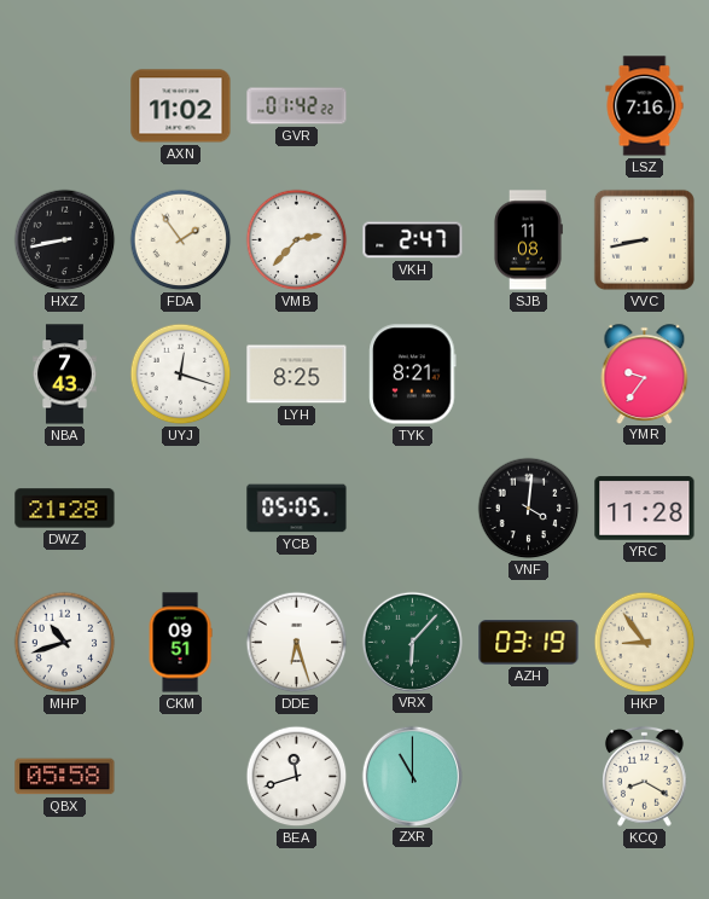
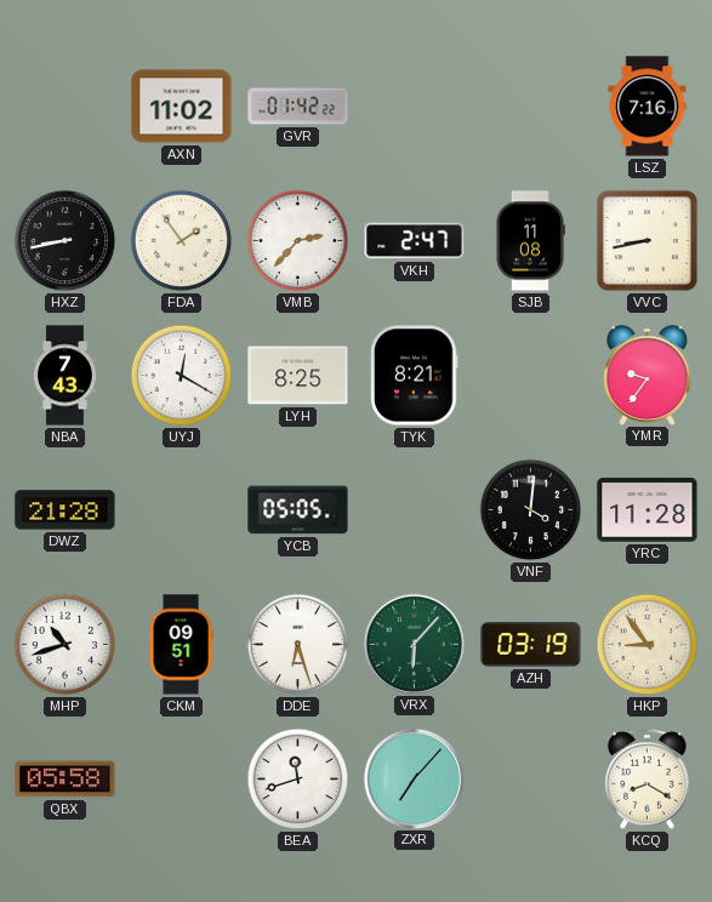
UYJ: 12:18 -> 12:20 (182, 376)
ZXR: 11:00 -> 7:07 (414, 778)
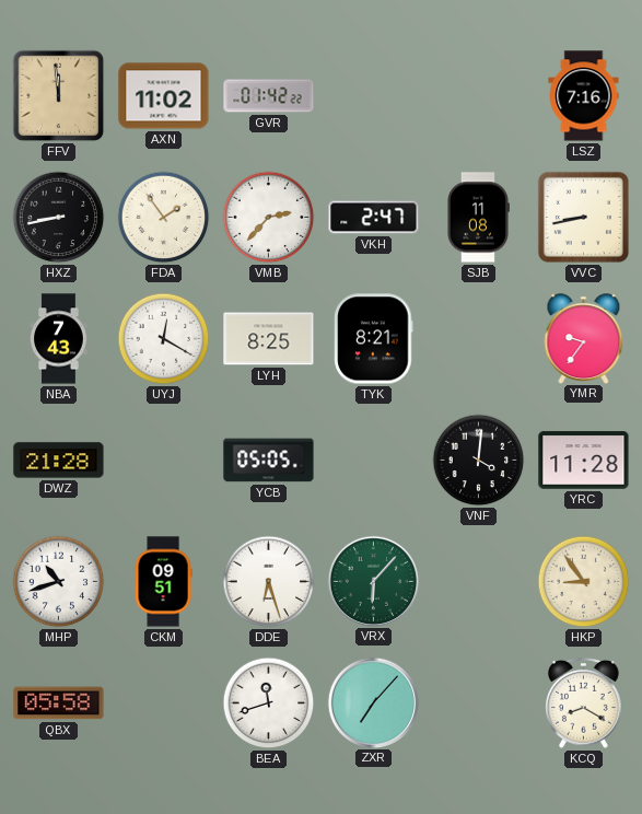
FFV: none -> 11:59 (59, 96)
AZH: 03:19 -> none (531, 645)
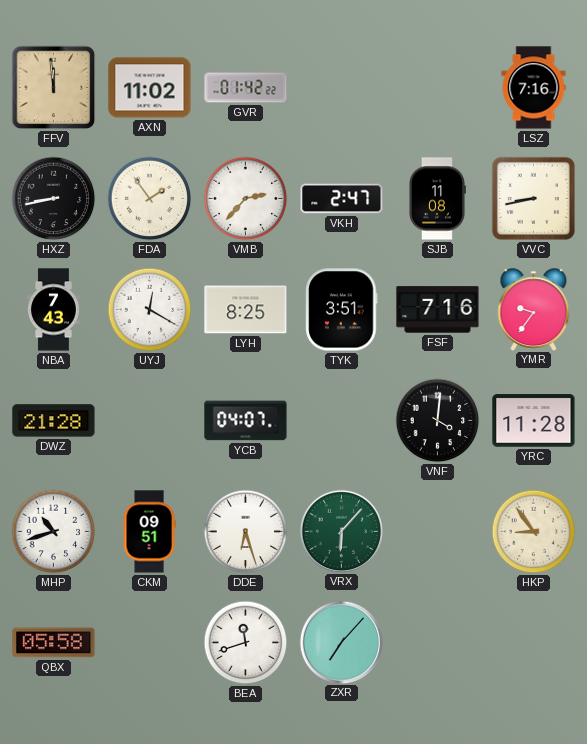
TYK: 8:21 -> 3:51 (342, 310)
FSF: none -> 7:16 (438, 310)
YCB: 05:05 -> 04:07 (246, 421)
KCQ: 8:20 -> none (584, 702)
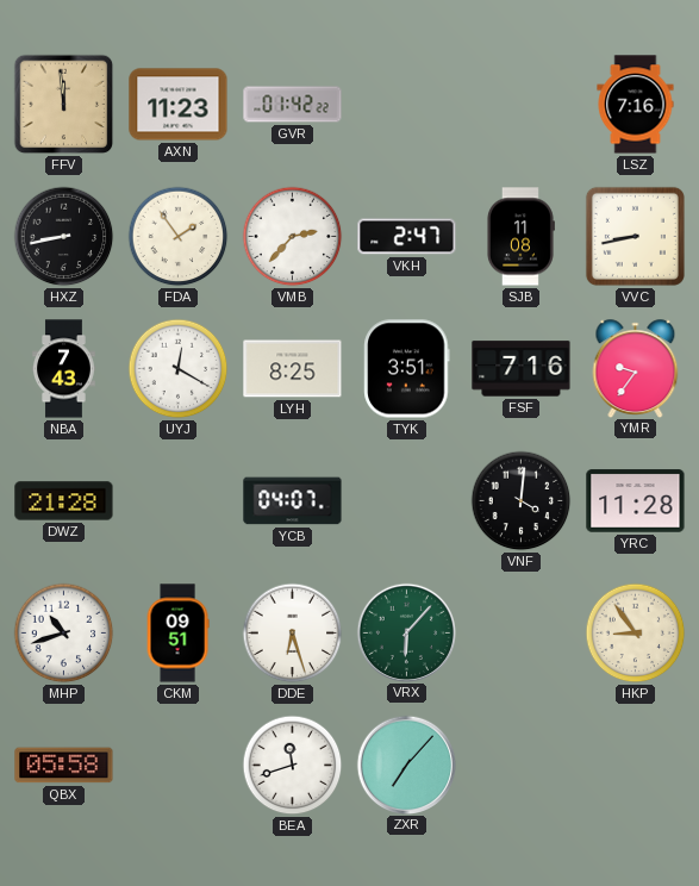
AXN: 11:02 -> 11:23 (179, 105)
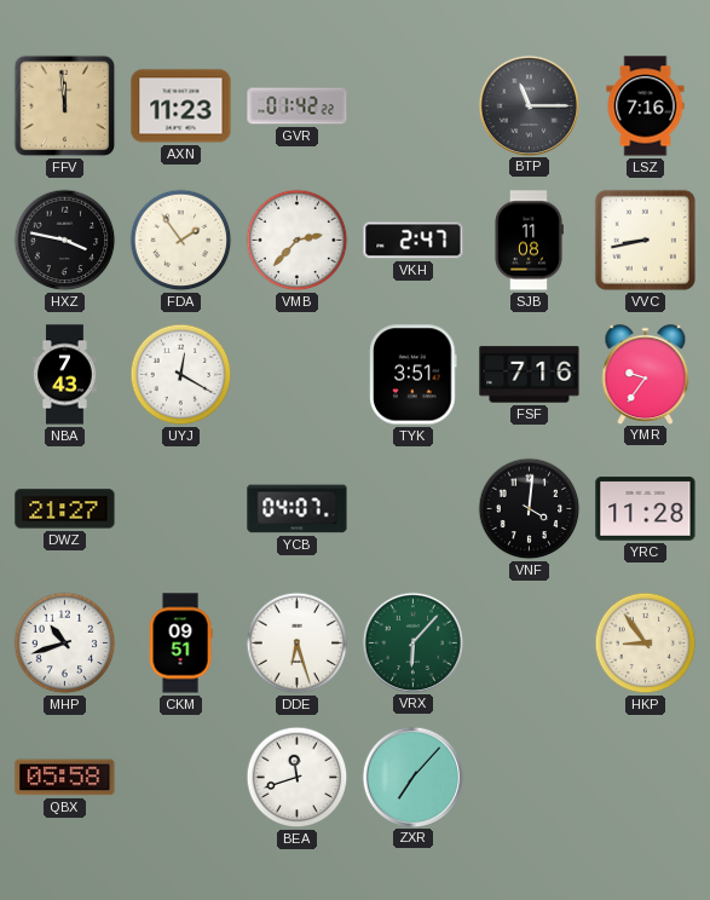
BTP: none -> 11:15 (529, 105)
HXZ: 8:43 -> 3:47 (65, 241)
LYH: 8:25 -> none (293, 369)
DWZ: 21:28 -> 21:27 (65, 509)
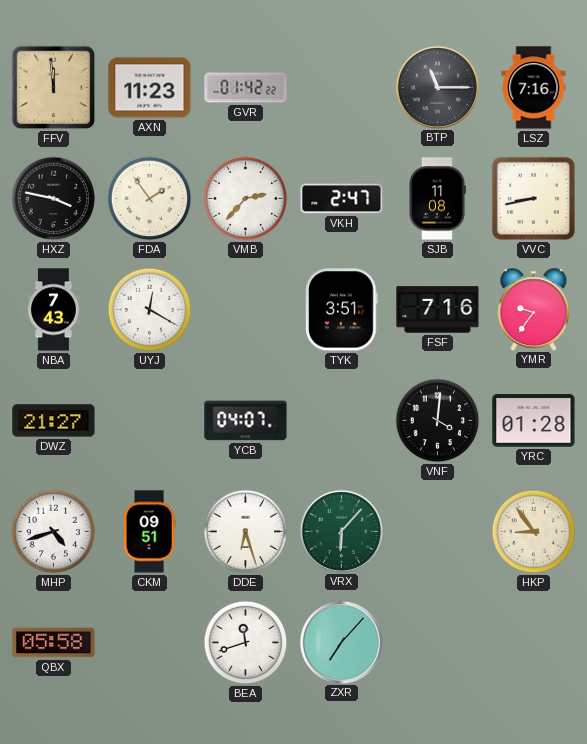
YRC: 11:28 -> 01:28 (534, 421)
MHP: 10:42 -> 4:42 (54, 532)
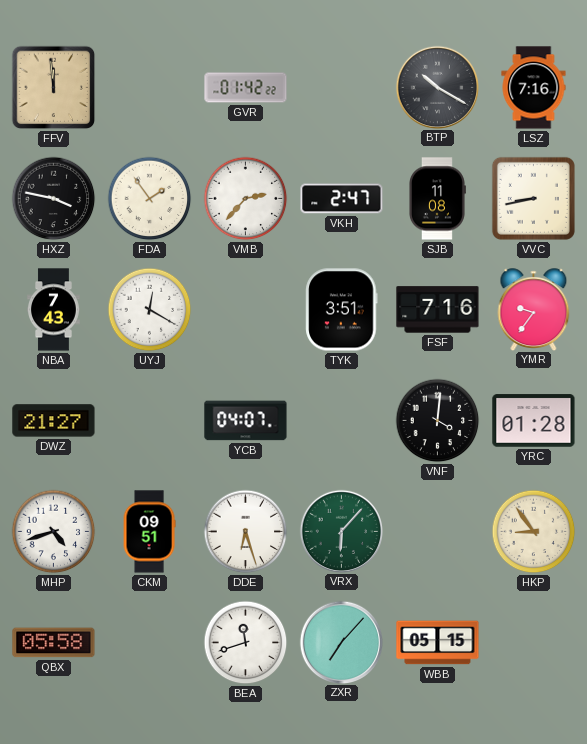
AXN: 11:23 -> none (150, 88)
BTP: 11:15 -> 10:20 (437, 87)
WBB: none -> 05:15 (438, 643)
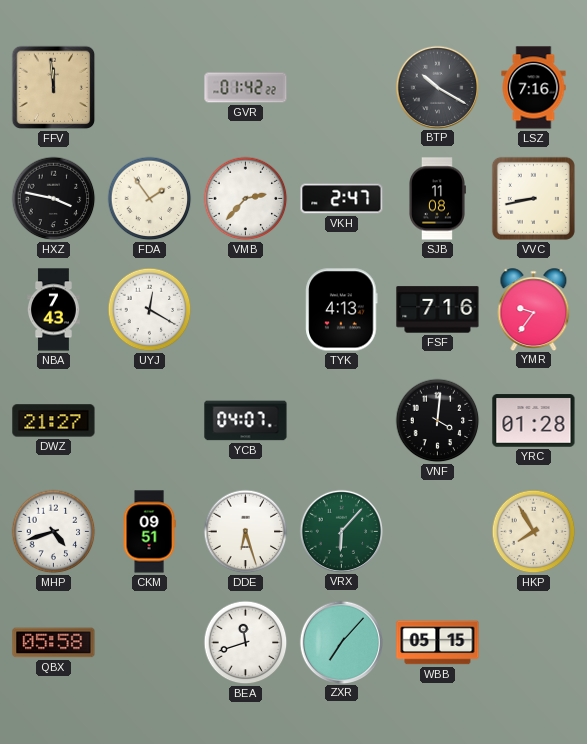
TYK: 3:51 -> 4:13 (342, 310)
HKP: 8:54 -> 7:55 (534, 532)
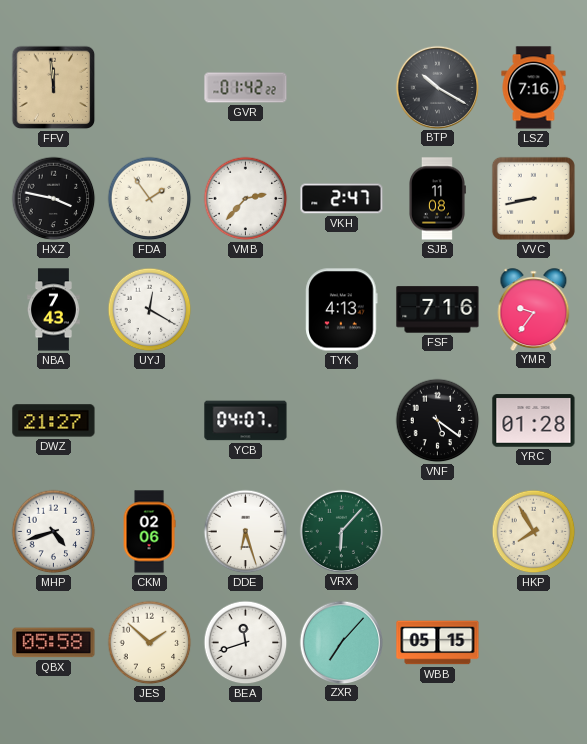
VNF: 4:01 -> 5:21 (438, 421)
CKM: 09:51 -> 02:06 (149, 532)
JES: none -> 1:52 (150, 643)
